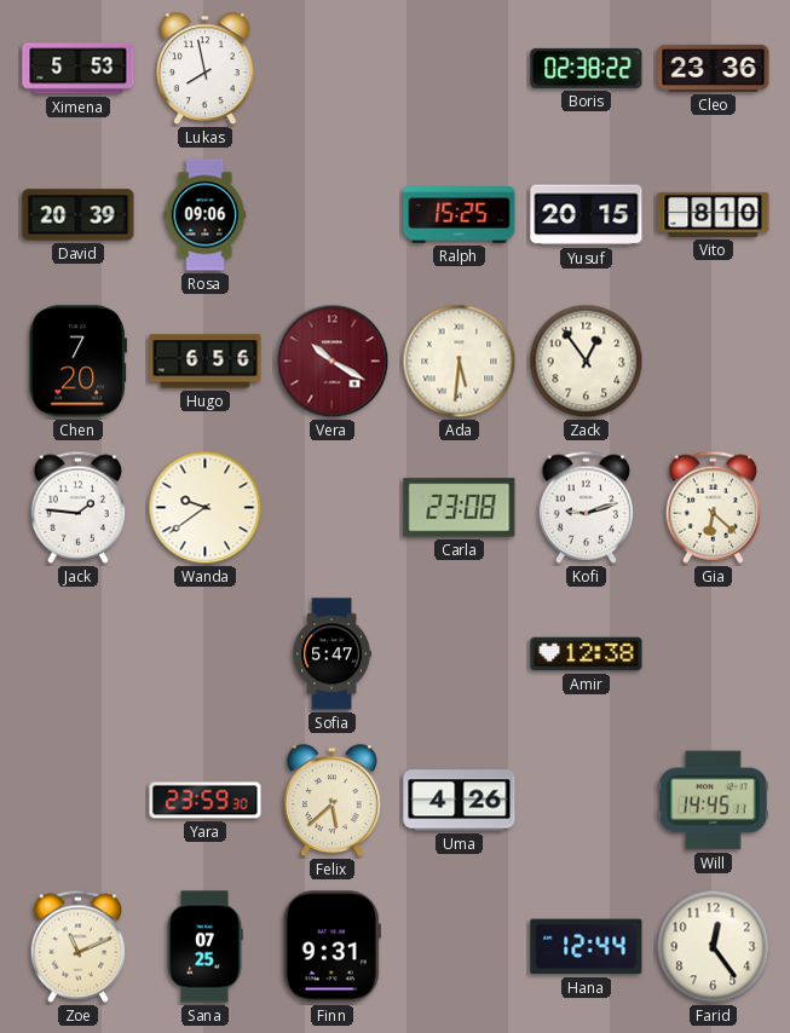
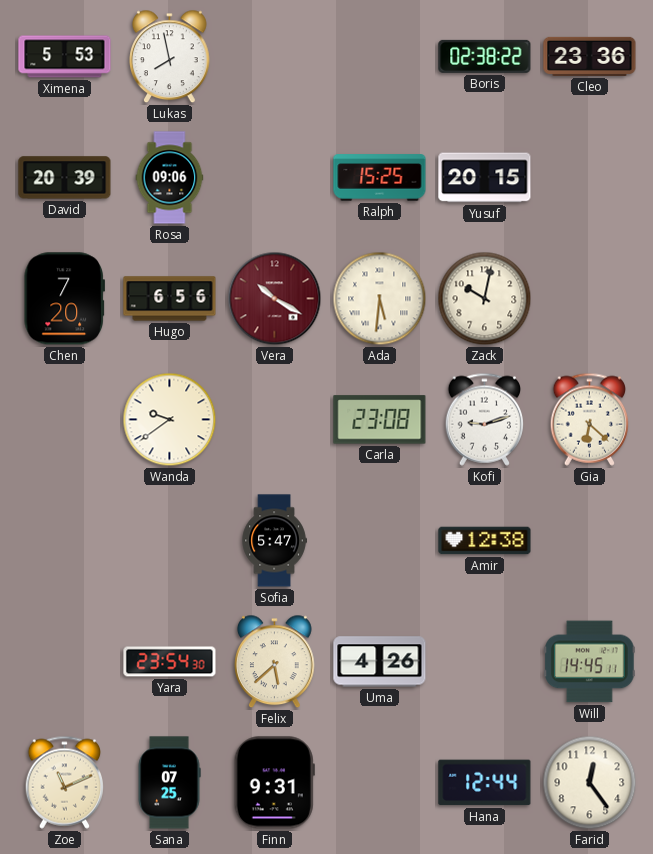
Vito: 8:10 -> none (714, 214)
Zack: 12:54 -> 10:02 (485, 299)
Jack: 1:46 -> none (79, 507)
Yara: 23:59 -> 23:54 (170, 662)
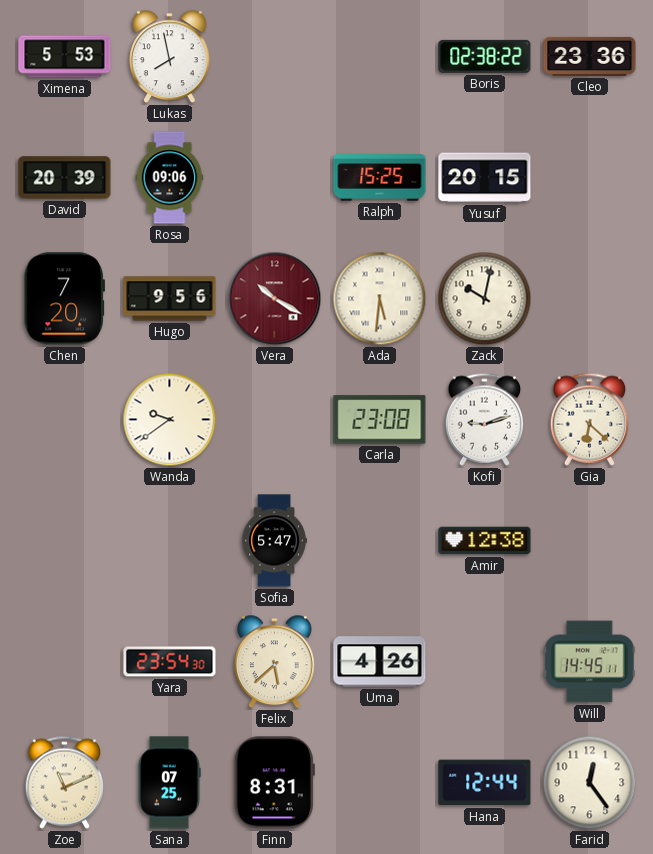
Hugo: 6:56 -> 9:56 (170, 299)
Finn: 9:31 -> 8:31 (274, 783)
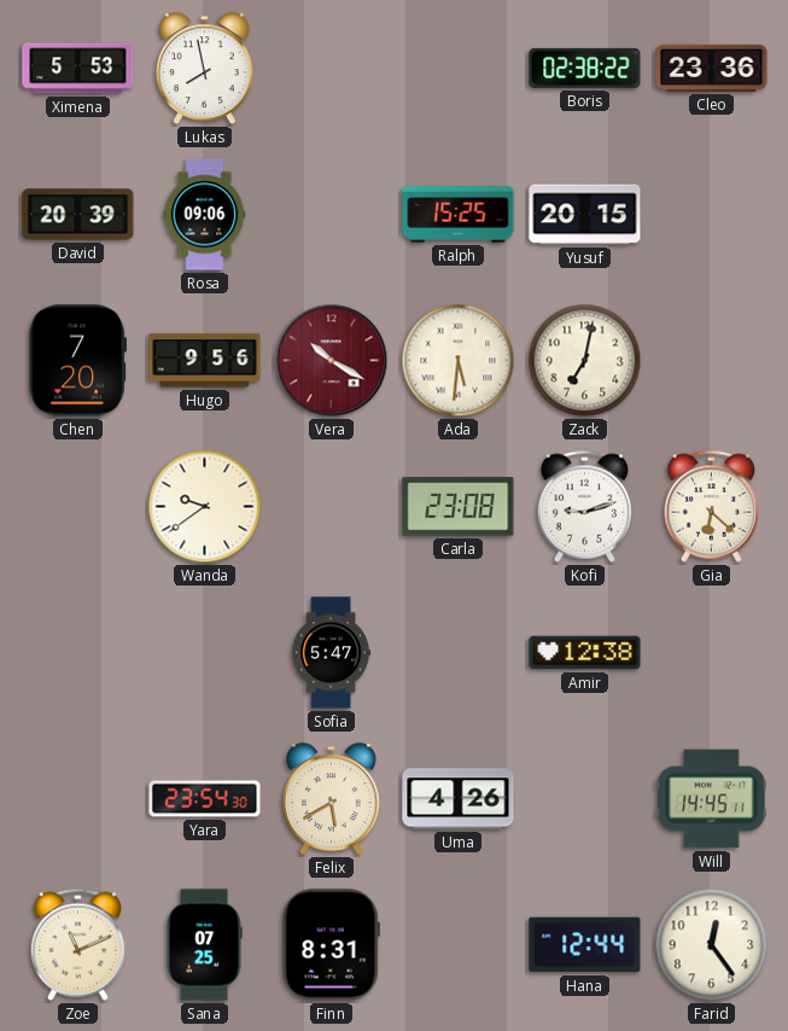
Zack: 10:02 -> 7:02 (585, 361)
Felix: 5:38 -> 5:40 (332, 799)
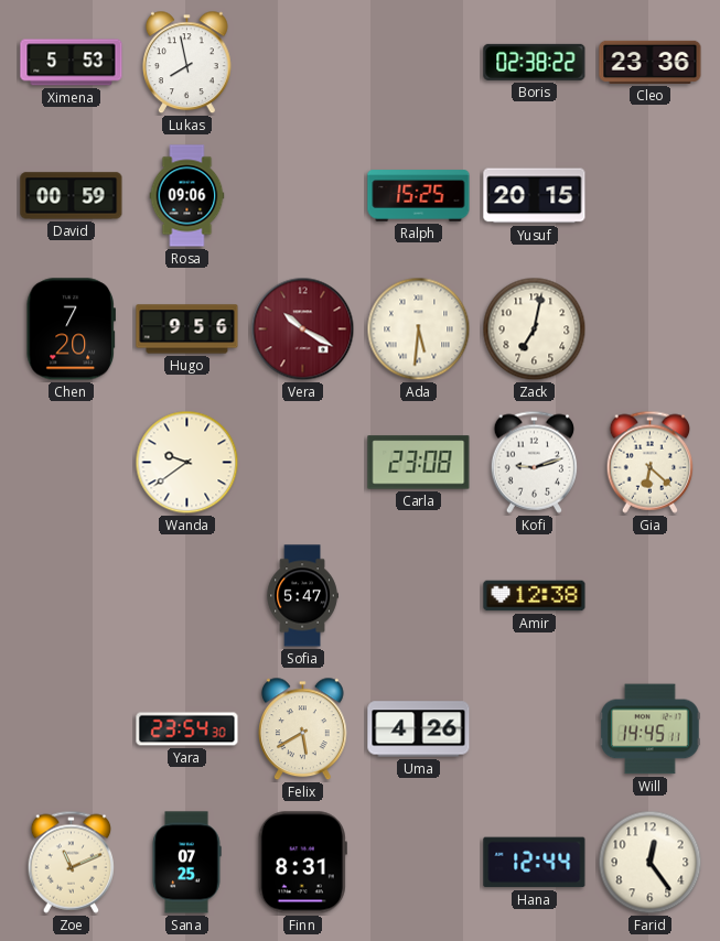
David: 20:39 -> 00:59 (72, 196)
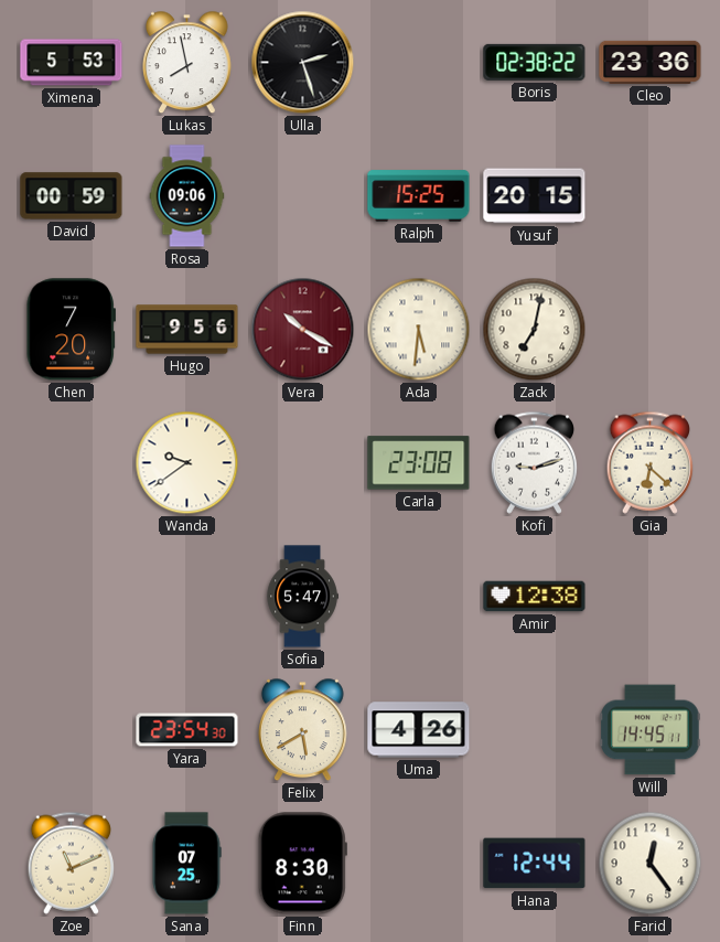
Ulla: none -> 2:27 (303, 63)
Finn: 8:31 -> 8:30 (302, 864)
